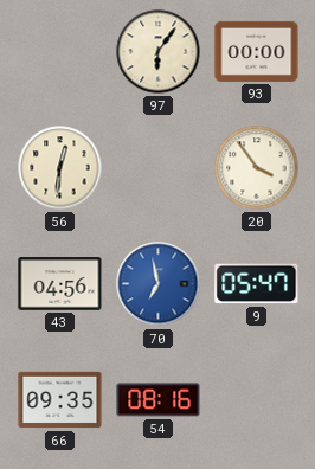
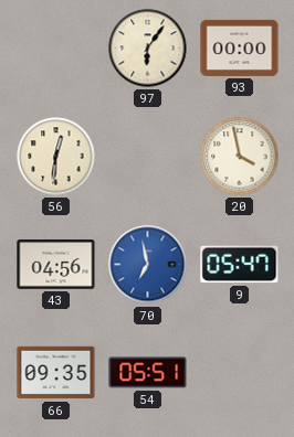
20: 3:54 -> 3:58 (240, 157)
54: 08:16 -> 05:51 (148, 373)
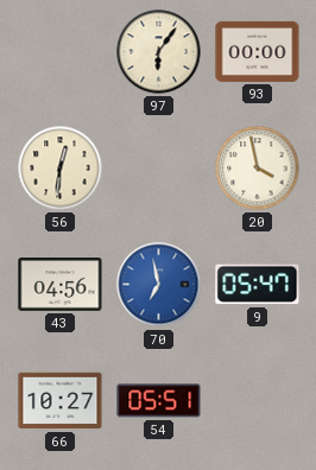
66: 09:35 -> 10:27 (61, 401)
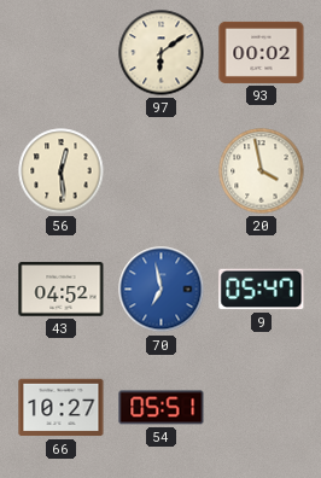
97: 6:06 -> 6:09 (162, 53)
93: 00:00 -> 00:02 (262, 52)
56: 12:31 -> 12:29 (62, 171)
43: 04:56 -> 04:52 (62, 290)
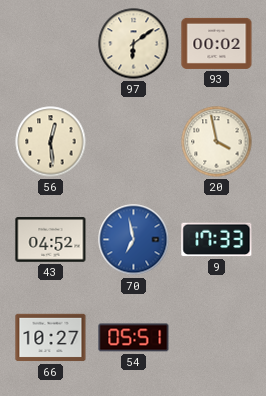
9: 05:47 -> 17:33 (217, 240)
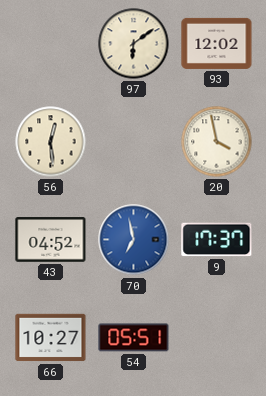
93: 00:02 -> 12:02 (217, 43)
9: 17:33 -> 17:37 (217, 240)
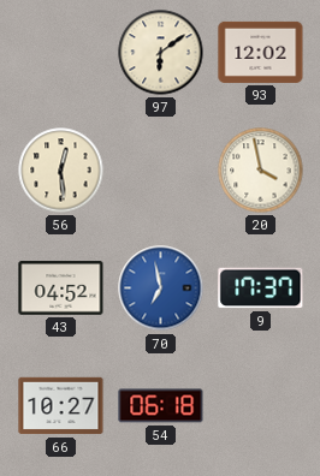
54: 05:51 -> 06:18 (161, 406)
